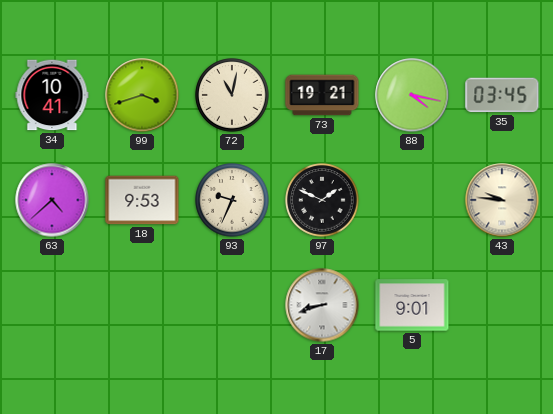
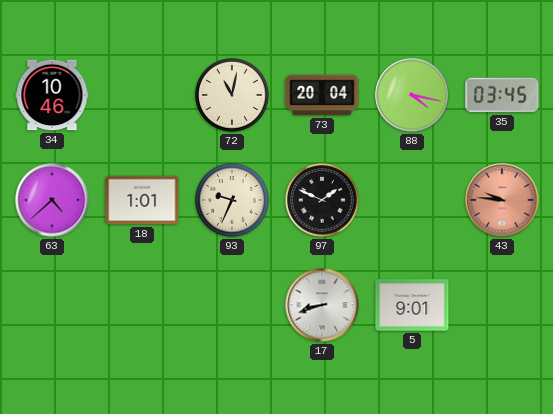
34: 10:41 -> 10:46 (52, 95)
99: 3:42 -> none (142, 95)
73: 19:21 -> 20:04 (322, 95)
18: 9:53 -> 1:01 (142, 200)
43 dial: cream -> salmon (502, 200)
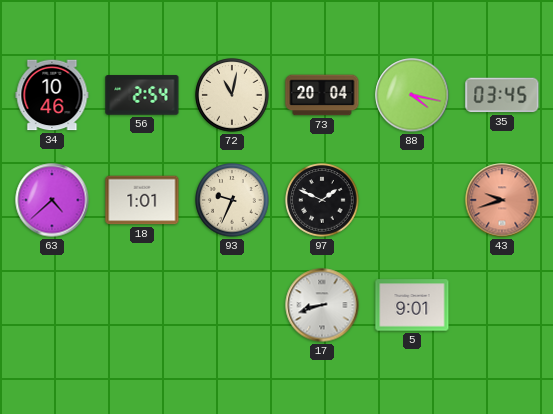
56: none -> 2:54 (142, 95)
43: 9:46 -> 9:42 (502, 200)
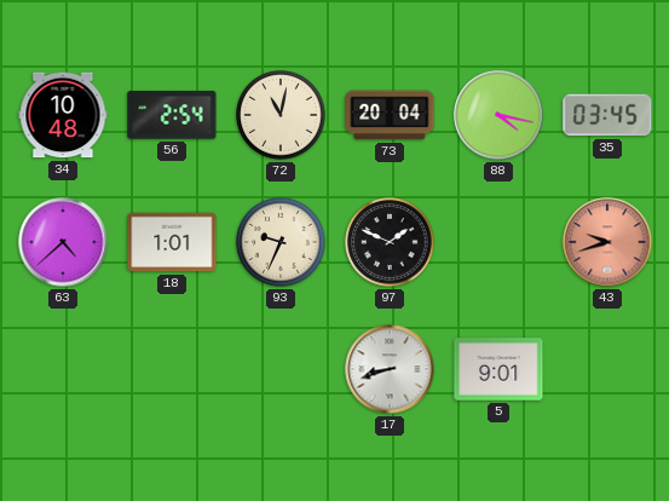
34: 10:46 -> 10:48 (63, 115)
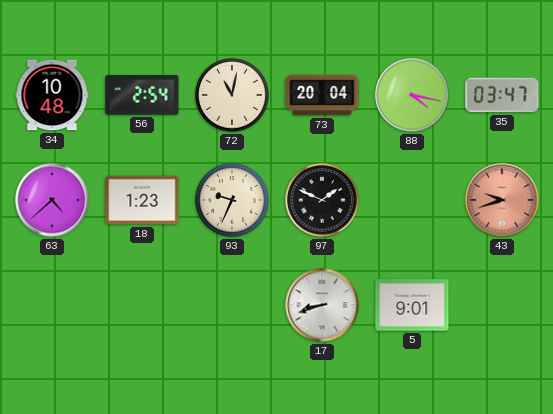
35: 03:45 -> 03:47 (502, 95)
18: 1:01 -> 1:23 (142, 200)
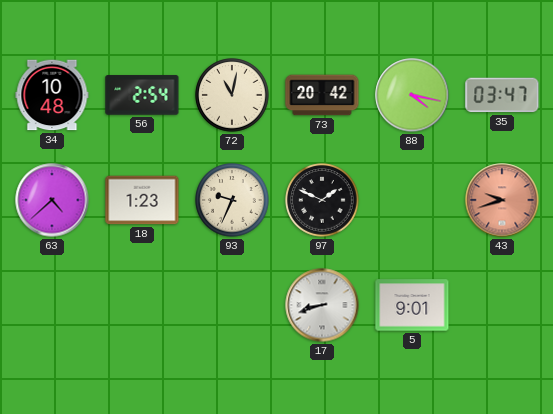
73: 20:04 -> 20:42 (322, 95)
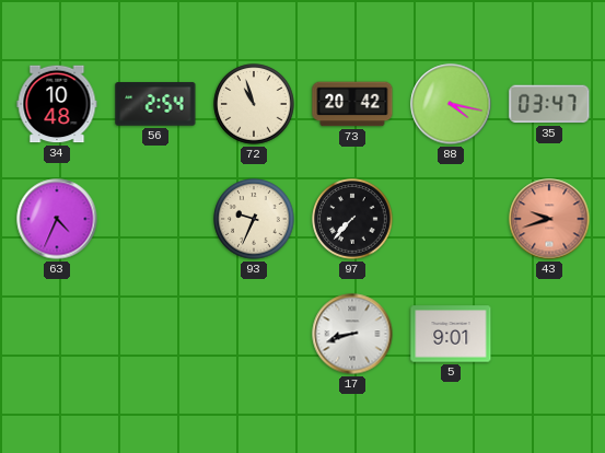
72: 11:02 -> 10:57 (254, 104)
63: 4:38 -> 4:34 (57, 219)
18: 1:23 -> none (142, 200)
97: 1:49 -> 7:37 (352, 219)
